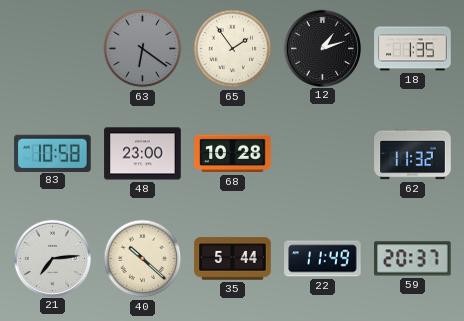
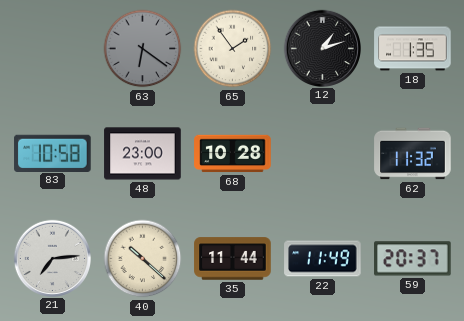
35: 5:44 -> 11:44 (233, 259)
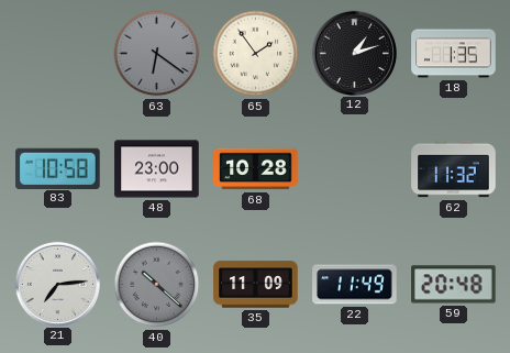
40 dial: cream -> grey (157, 285)
35: 11:44 -> 11:09 (256, 285)
59: 20:37 -> 20:48 (454, 285)
